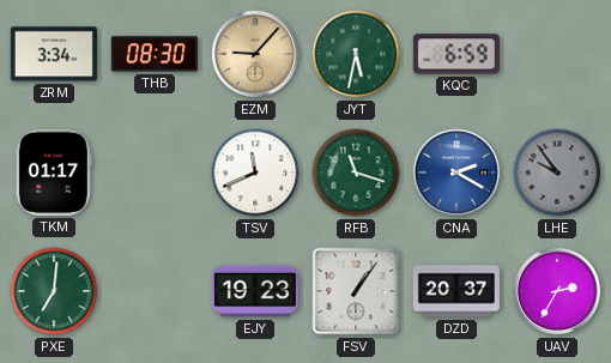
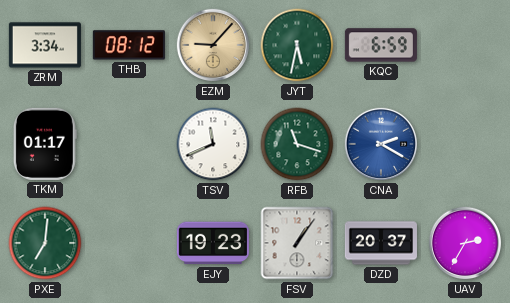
THB: 08:30 -> 08:12 (129, 45)
LHE: 9:54 -> none (557, 173)
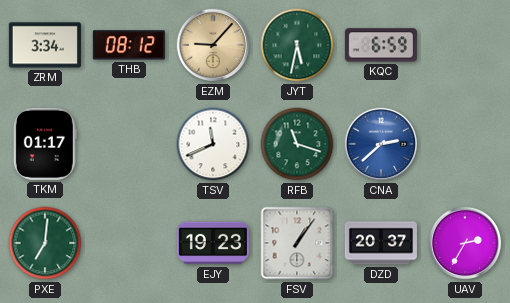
CNA: 2:20 -> 2:38 (381, 144)
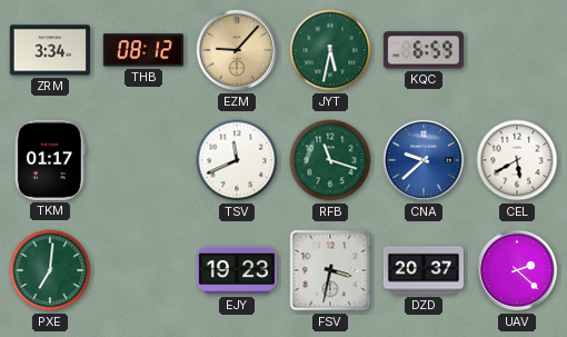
CNA: 2:38 -> 9:38 (424, 160)
CEL: none -> 5:40 (517, 160)
FSV: 1:06 -> 3:32 (330, 270)
UAV: 2:35 -> 2:22 (517, 270)
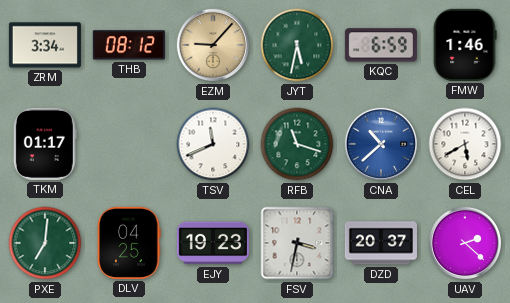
FMW: none -> 1:46 (465, 45)
CNA: 9:38 -> 10:38 (381, 144)
DLV: none -> 04:25 (129, 243)
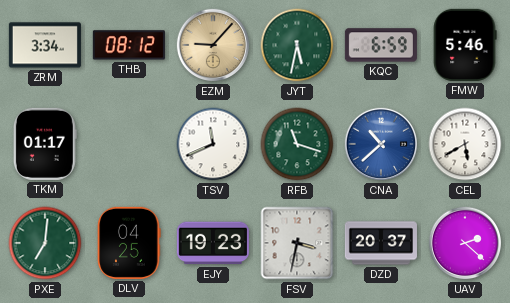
FMW: 1:46 -> 5:46 (465, 45)
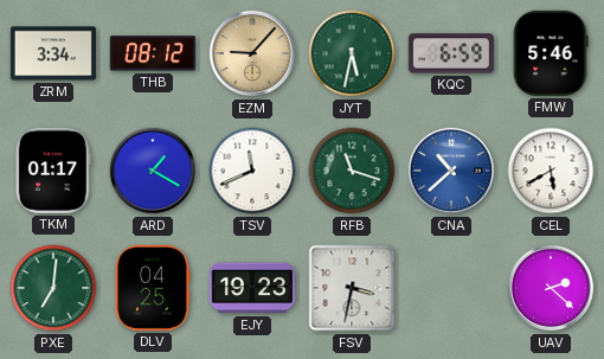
ARD: none -> 1:20 (153, 171)
DZD: 20:37 -> none (381, 243)
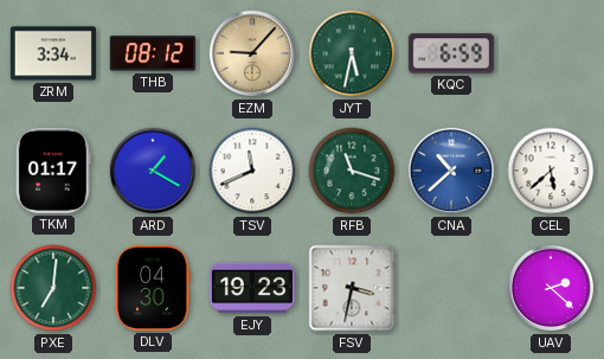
FMW: 5:46 -> none (551, 53)
CEL: 5:40 -> 5:38 (551, 171)
DLV: 04:25 -> 04:30 (153, 288)
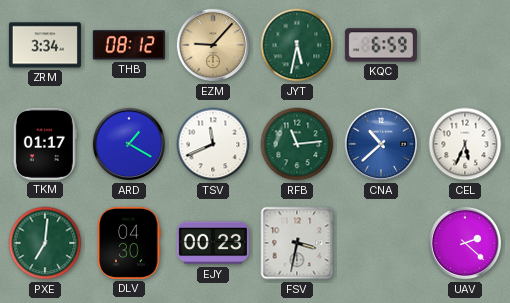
RFB: 11:18 -> 11:14 (297, 144)
CEL: 5:38 -> 5:34 (465, 144)
EJY: 19:23 -> 00:23 (213, 243)
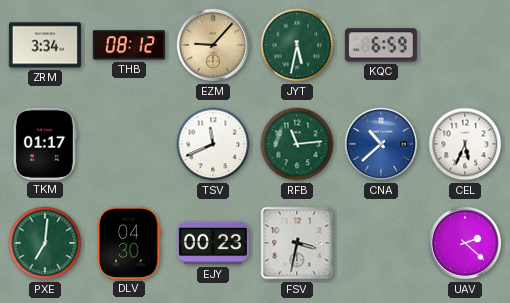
ARD: 1:20 -> none (129, 144)
